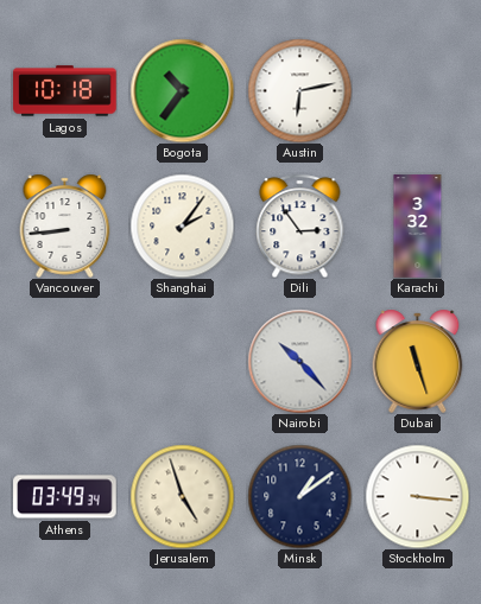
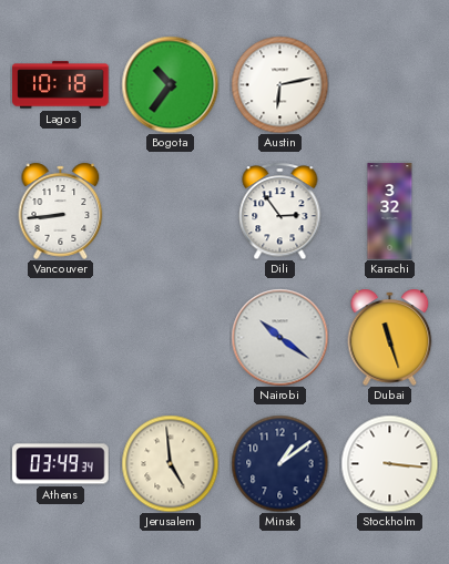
Shanghai: 2:06 -> none (182, 225)
Nairobi: 10:23 -> 10:21 (279, 337)
Jerusalem: 4:57 -> 4:59 (170, 463)
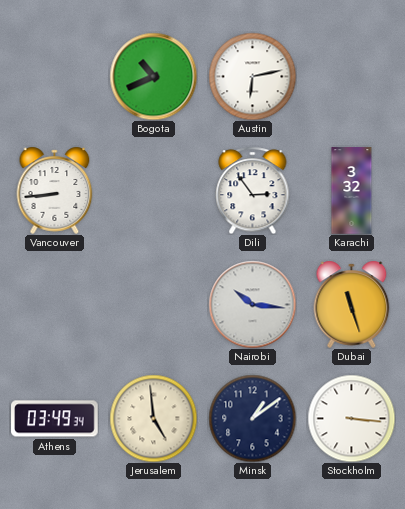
Lagos: 10:18 -> none (61, 85)
Bogota: 10:36 -> 10:41 (153, 76)
Nairobi: 10:21 -> 10:16 (252, 304)
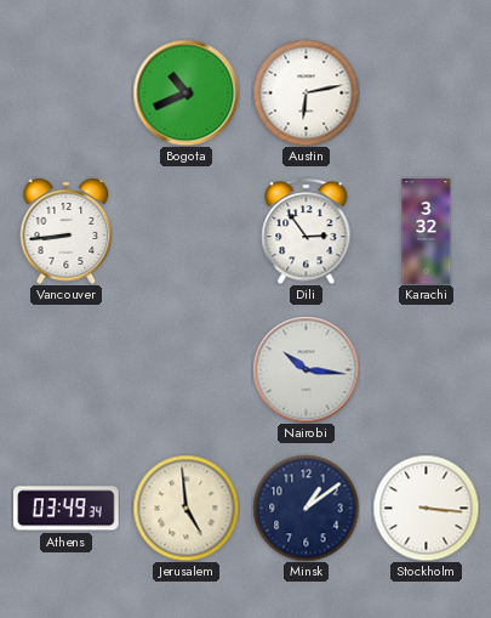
Dubai: 11:27 -> none (352, 304)
